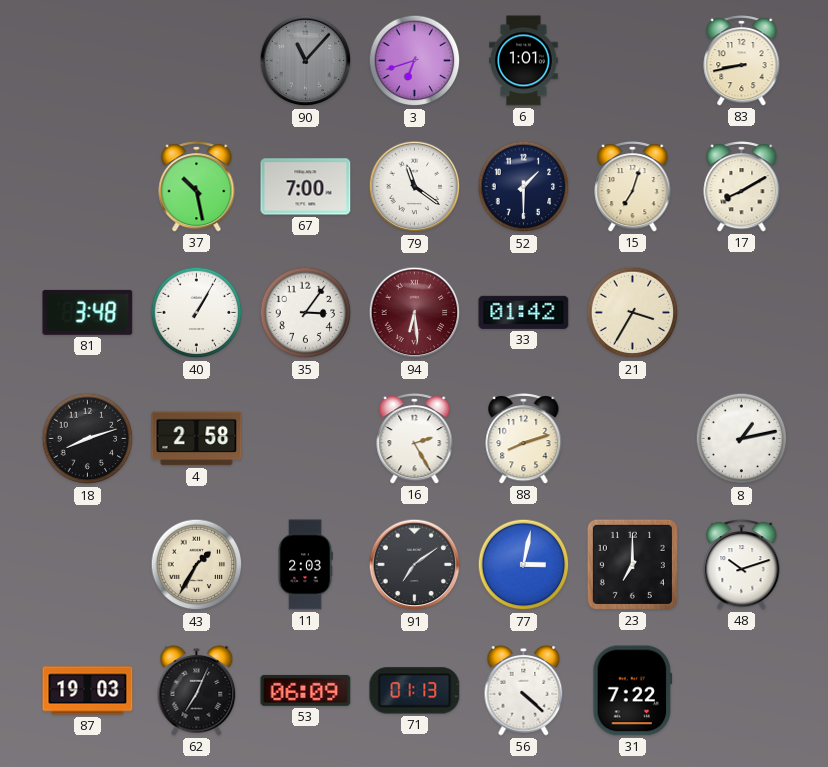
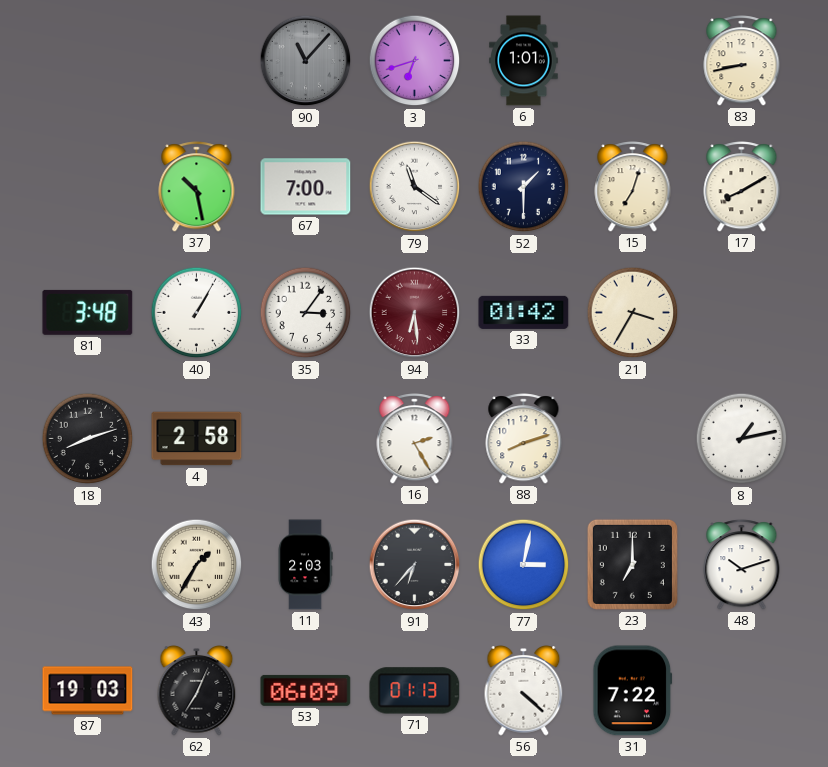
91: 7:09 -> 6:37 (415, 565)
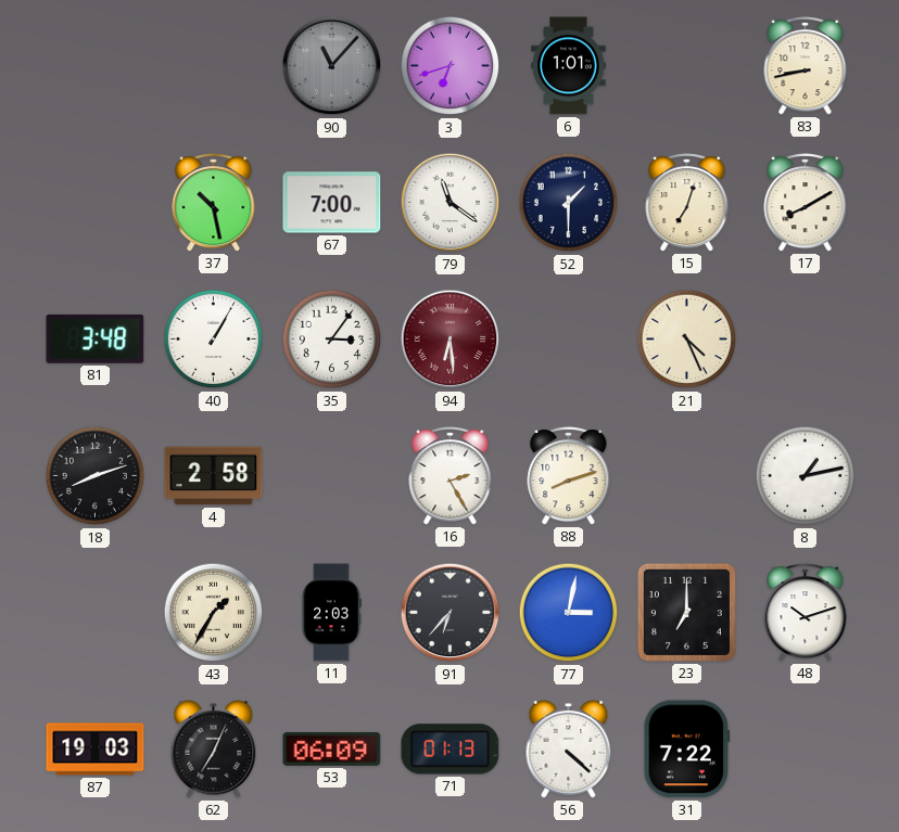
33: 01:42 -> none (524, 312)
21: 3:35 -> 4:26 (687, 340)
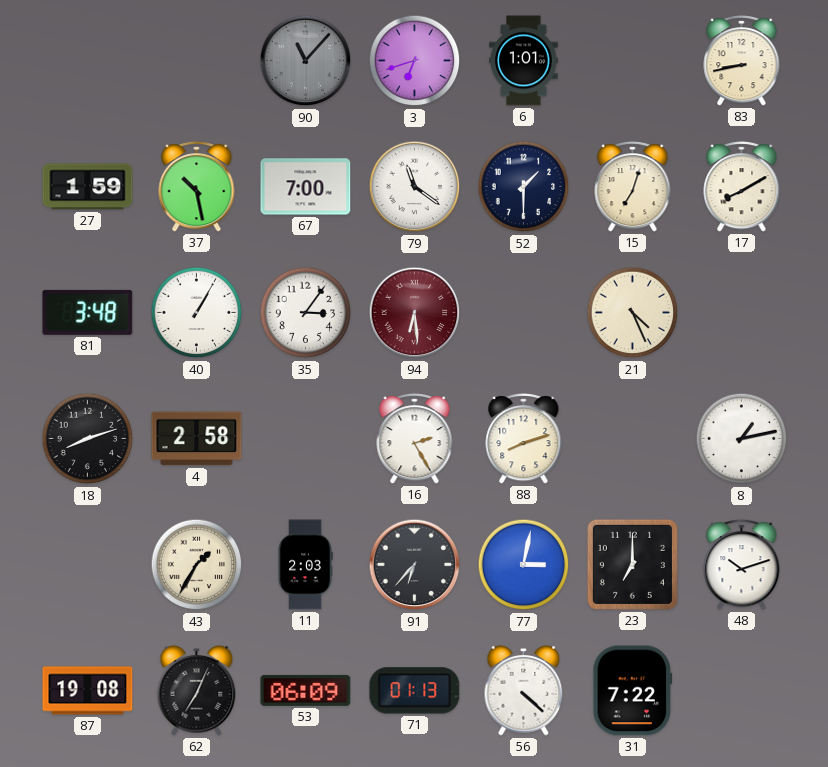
27: none -> 1:59 (88, 187)
87: 19:03 -> 19:08 (88, 691)
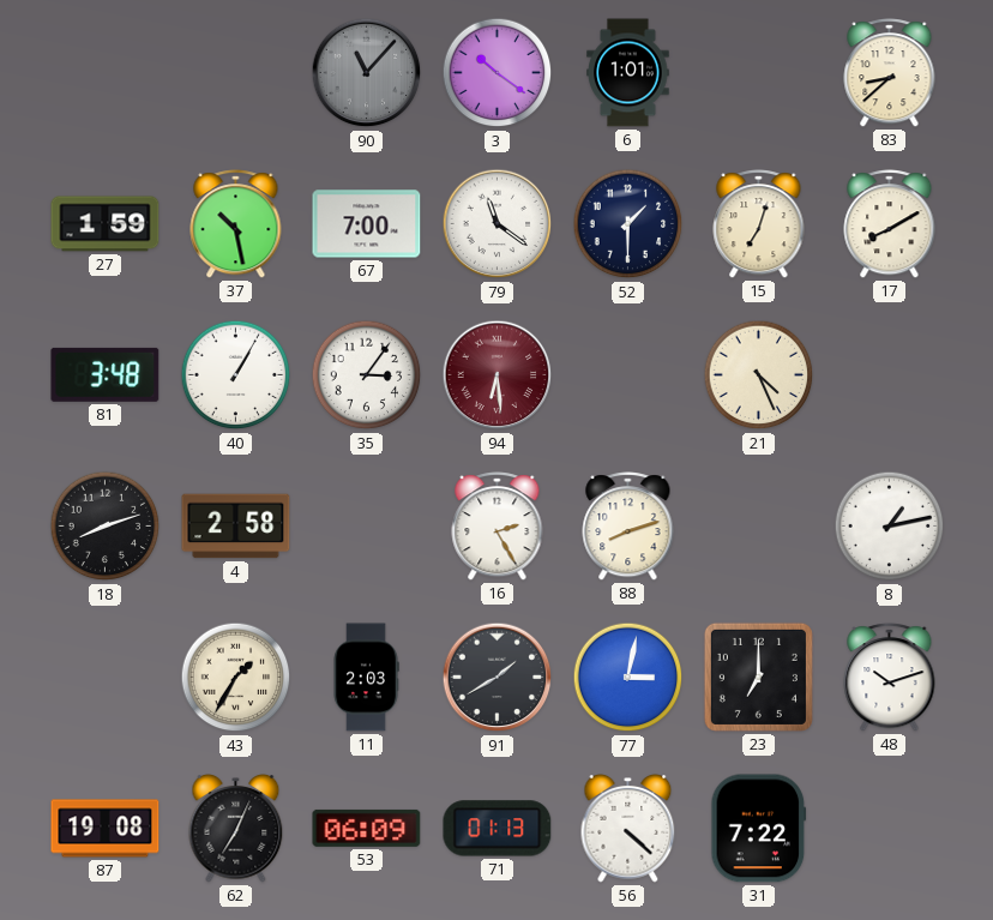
3: 6:42 -> 10:21 (498, 73)
83: 8:43 -> 8:38 (890, 73)
91: 6:37 -> 1:40 (498, 678)
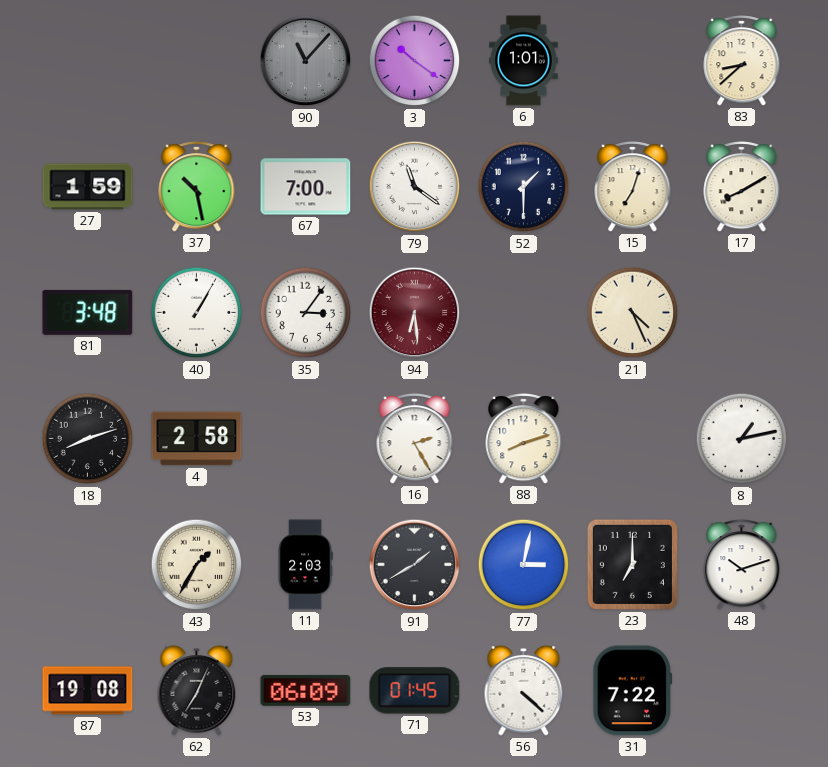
71: 01:13 -> 01:45 (415, 691)
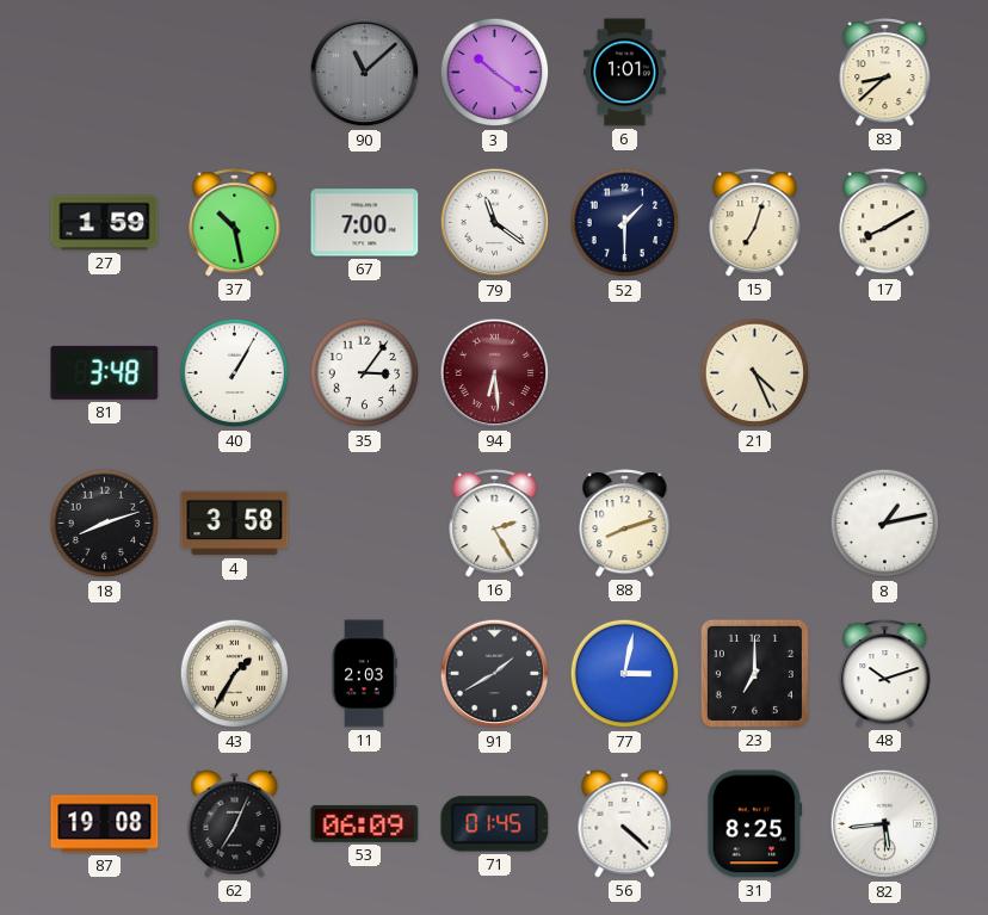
90: 11:07 -> 11:08 (365, 73)
4: 2:58 -> 3:58 (235, 524)
31: 7:22 -> 8:25 (755, 824)
82: none -> 5:44 (885, 824)
